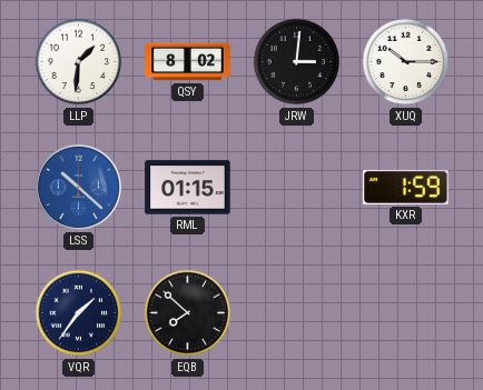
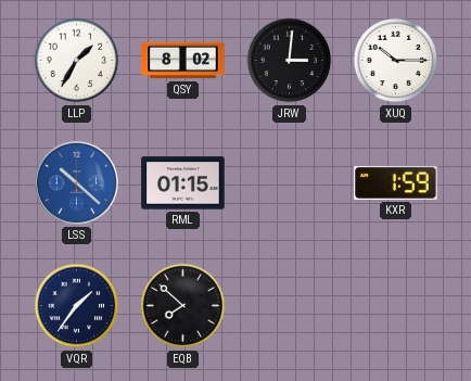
LLP: 1:31 -> 1:35 (77, 61)
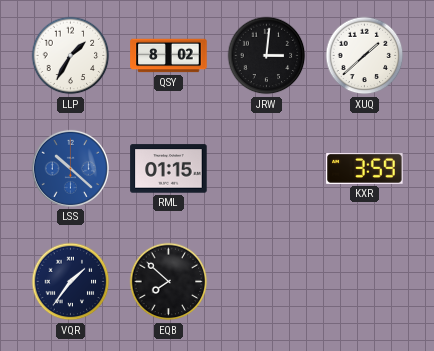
XUQ: 10:15 -> 1:38 (365, 56)
KXR: 1:59 -> 3:59 (365, 168)
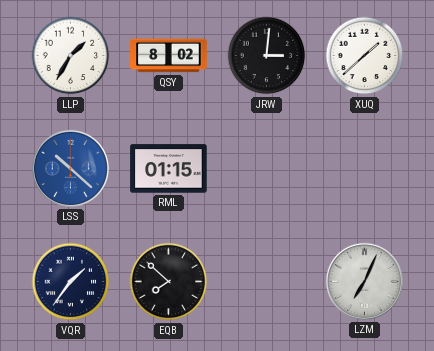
KXR: 3:59 -> none (365, 168)
LZM: none -> 7:04 (364, 281)
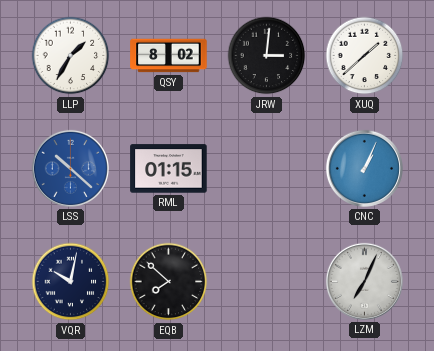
CNC: none -> 1:04 (364, 168)
VQR: 1:36 -> 10:02 (71, 282)
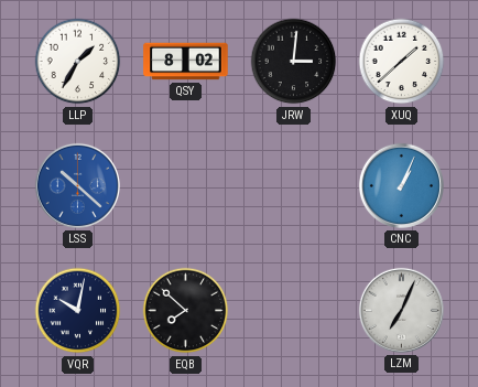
RML: 01:15 -> none (169, 169)
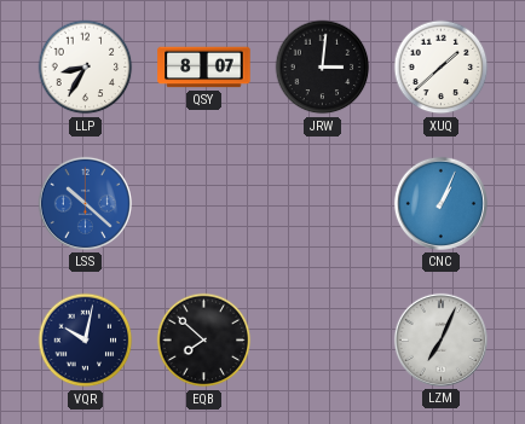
LLP: 1:35 -> 8:35 (86, 68)
QSY: 8:02 -> 8:07 (204, 68)
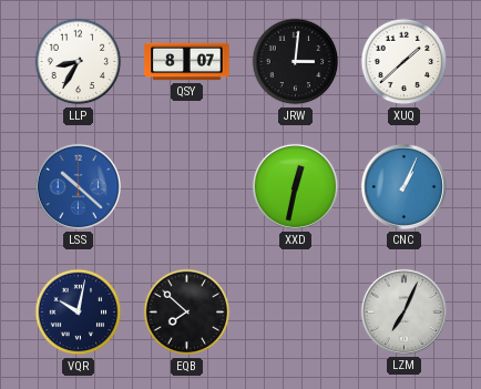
XXD: none -> 12:32 (295, 186)
